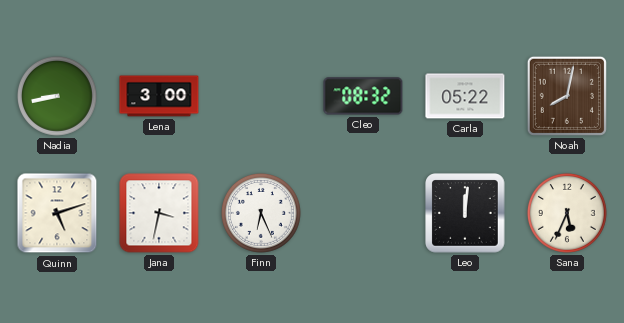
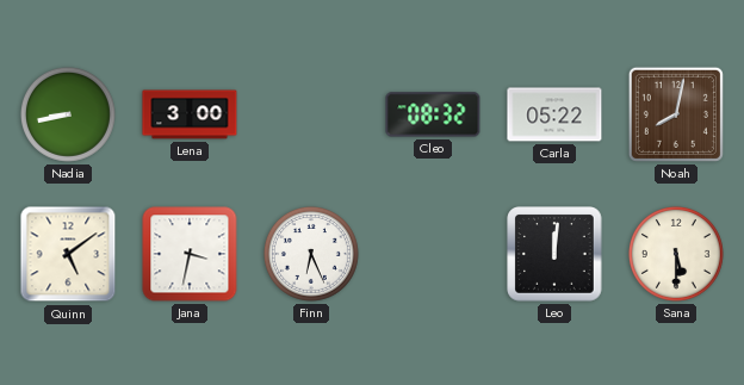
Quinn: 5:12 -> 5:09 (68, 254)
Sana: 5:34 -> 5:30 (676, 254)
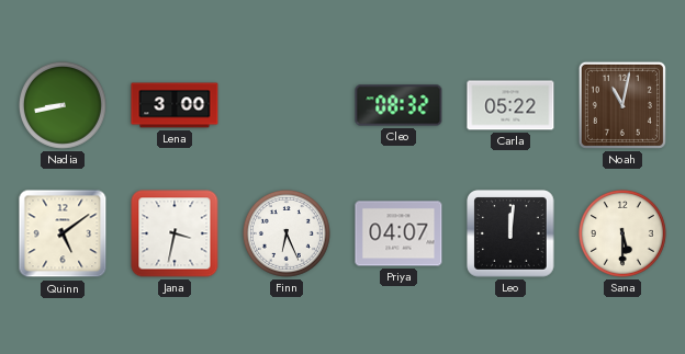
Noah: 8:02 -> 11:02 (622, 105)
Priya: none -> 04:07 (398, 233)
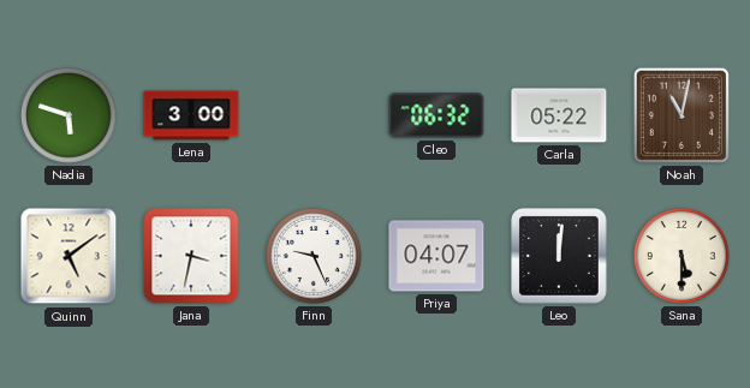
Nadia: 8:43 -> 5:48 (69, 115)
Cleo: 08:32 -> 06:32 (436, 115)
Finn: 6:26 -> 9:26 (314, 256)
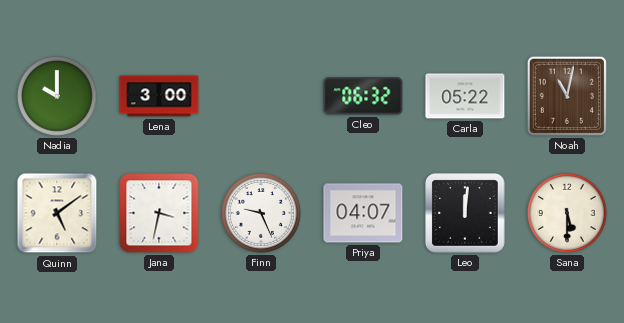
Nadia: 5:48 -> 10:00 (57, 96)
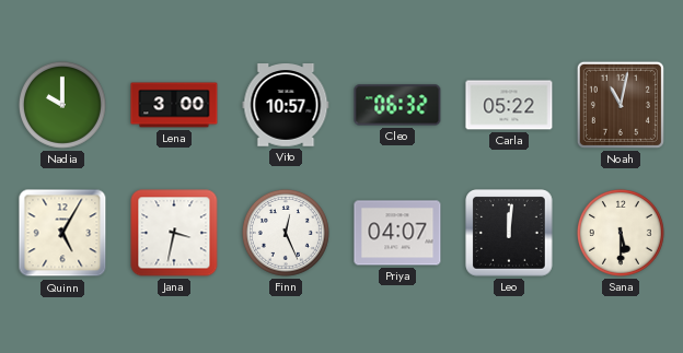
Vito: none -> 10:57 (286, 106)
Quinn: 5:09 -> 5:05 (62, 233)
Finn: 9:26 -> 12:26 (286, 233)
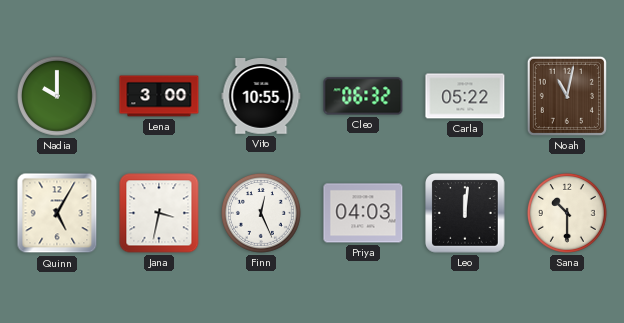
Vito: 10:57 -> 10:55 (261, 97)
Priya: 04:07 -> 04:03 (363, 213)
Sana: 5:30 -> 10:30 (567, 213)
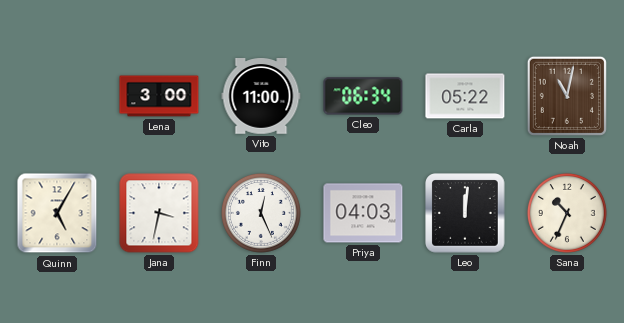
Nadia: 10:00 -> none (57, 96)
Vito: 10:55 -> 11:00 (261, 97)
Cleo: 06:32 -> 06:34 (363, 96)
Sana: 10:30 -> 10:34 (567, 213)
